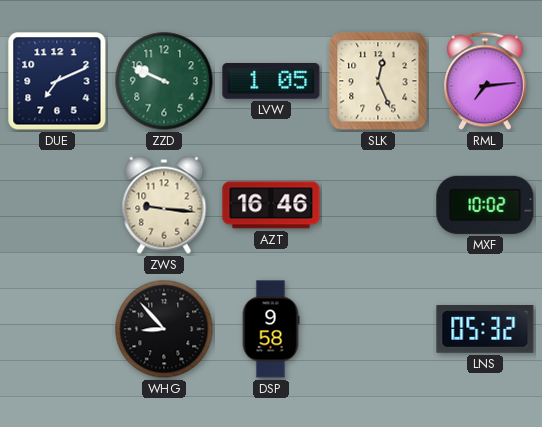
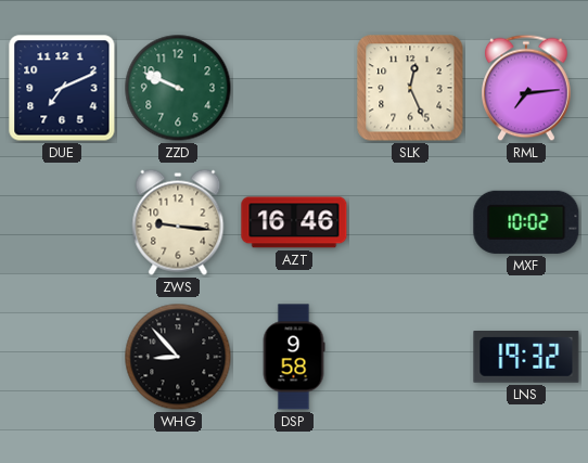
LVW: 1:05 -> none (271, 82)
LNS: 05:32 -> 19:32 (526, 358)
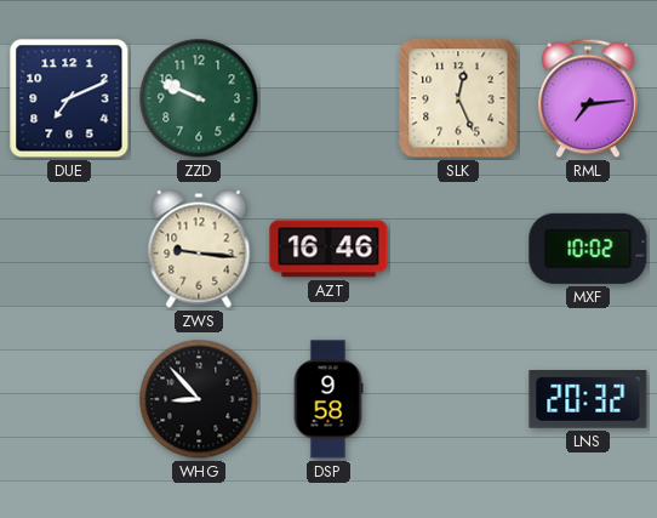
LNS: 19:32 -> 20:32 (588, 400)
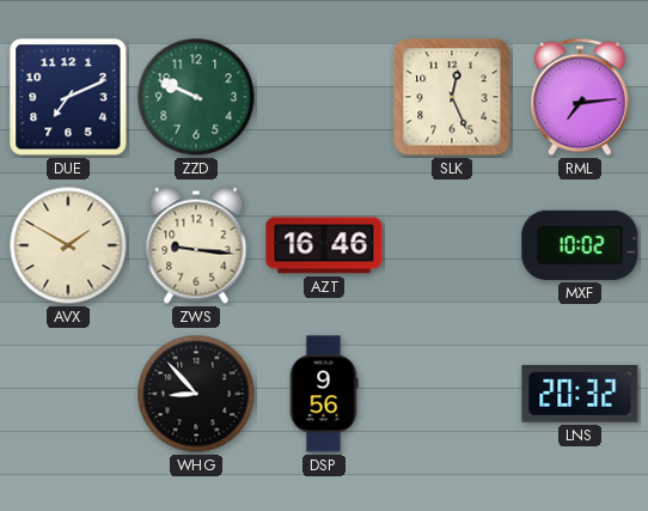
AVX: none -> 1:50 (68, 245)
DSP: 9:58 -> 9:56 (324, 394)
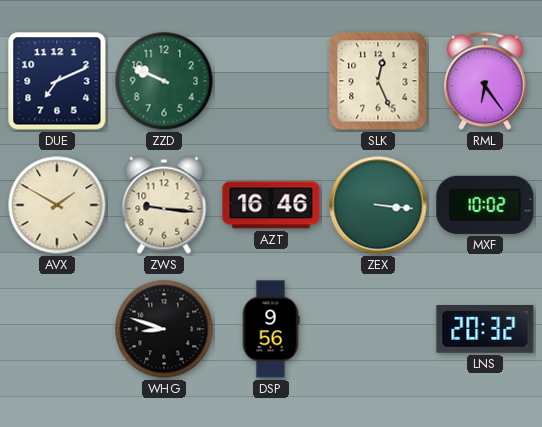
RML: 7:14 -> 6:24 (486, 81)
ZEX: none -> 3:16 (378, 205)
WHG: 8:53 -> 8:48 (164, 329)
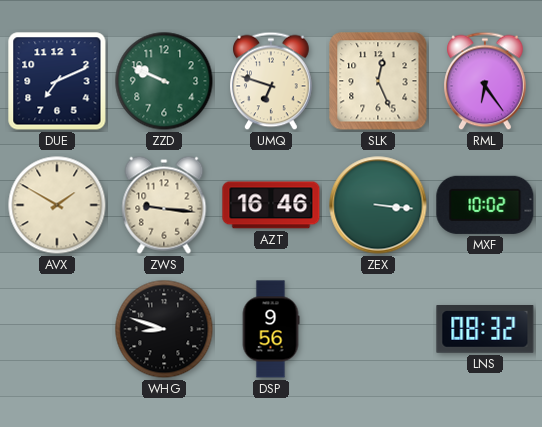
UMQ: none -> 6:48 (272, 81)
LNS: 20:32 -> 08:32 (485, 330)
